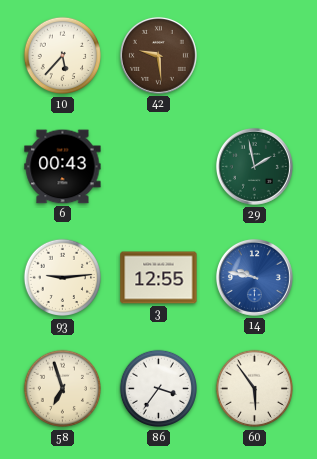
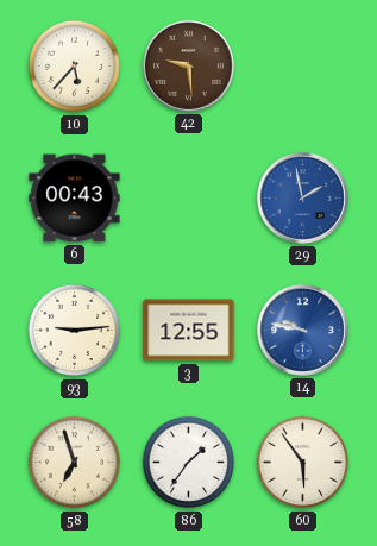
29 dial: green -> blue (302, 197)
86: 3:36 -> 1:36 (189, 463)
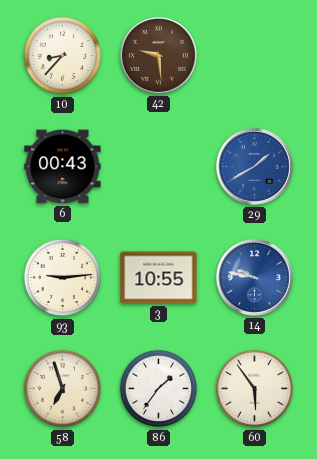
10: 5:37 -> 8:37 (63, 56)
29: 1:58 -> 1:40 (254, 166)
3: 12:55 -> 10:55 (159, 278)
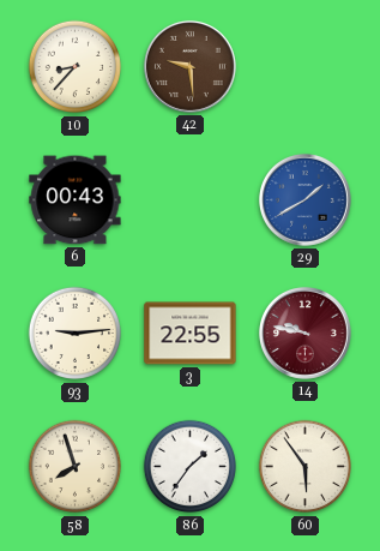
3: 10:55 -> 22:55 (191, 334)
14 dial: blue -> burgundy (304, 333)
58: 6:57 -> 7:57 (76, 467)
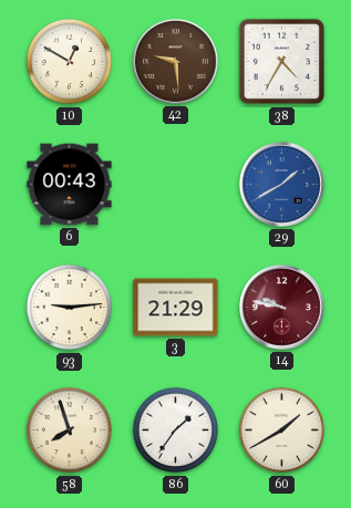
10: 8:37 -> 12:50 (70, 62)
38: none -> 4:35 (282, 62)
3: 22:55 -> 21:29 (176, 308)
60: 5:54 -> 1:40 (282, 431)
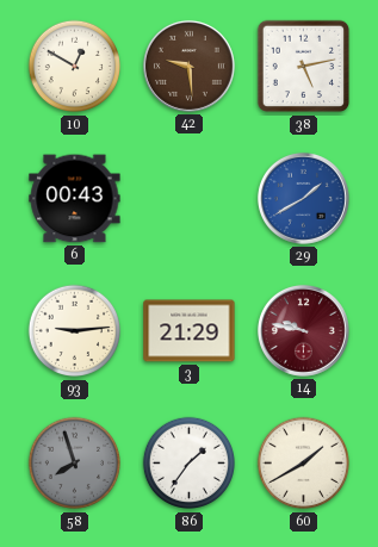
38: 4:35 -> 5:13 (304, 67)
58 dial: cream -> grey (75, 464)
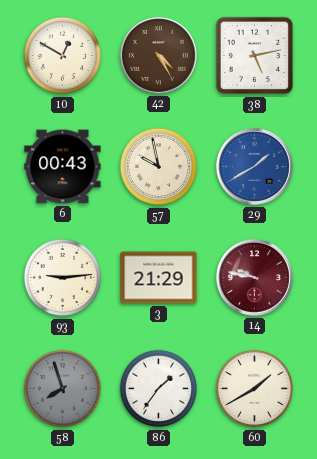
42: 9:29 -> 4:25 (158, 55)
57: none -> 9:58 (159, 167)
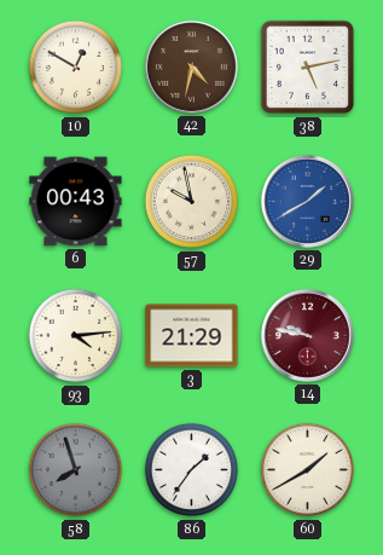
42: 4:25 -> 4:32 (191, 67)
93: 9:14 -> 4:14 (76, 336)
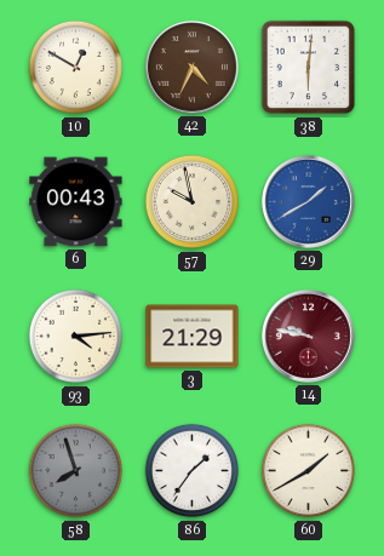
42: 4:32 -> 4:34 (191, 67)
38: 5:13 -> 6:01 (309, 68)
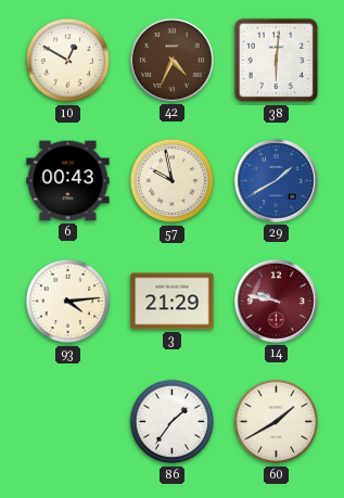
58: 7:57 -> none (76, 471)
